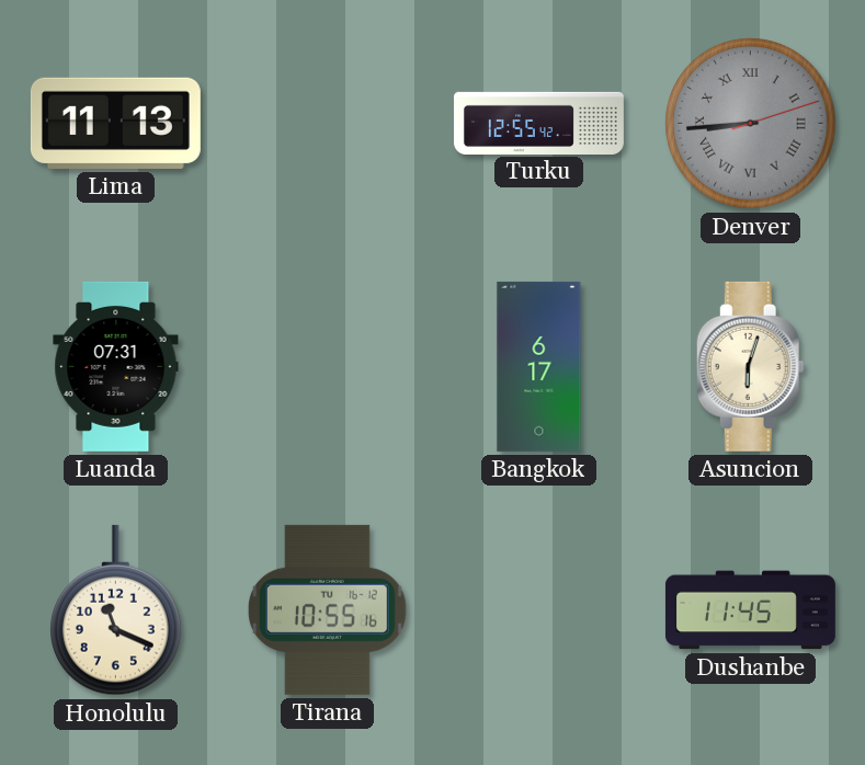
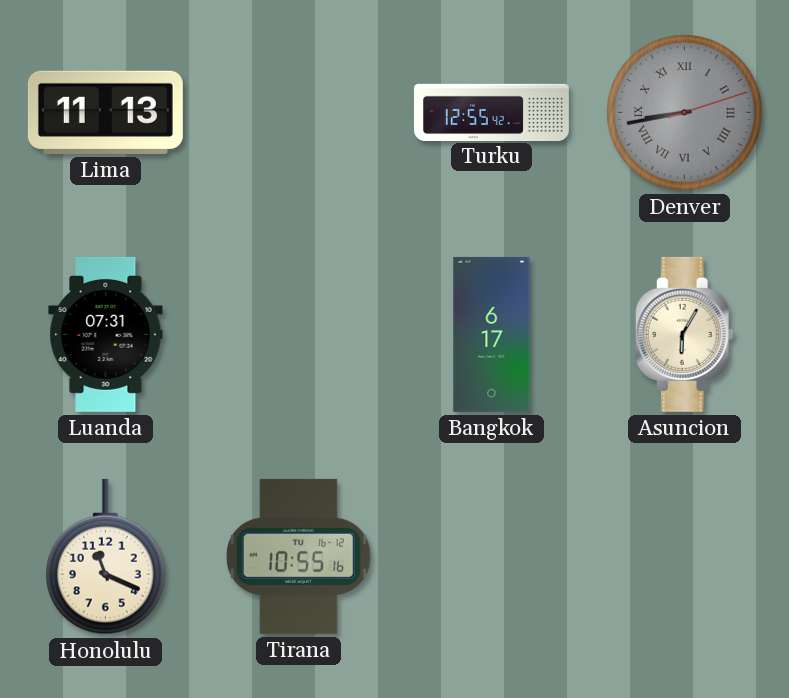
Denver: 8:44 -> 8:43 (685, 113)
Asuncion: 6:03 -> 6:05 (684, 334)
Dushanbe: 11:45 -> none (750, 610)
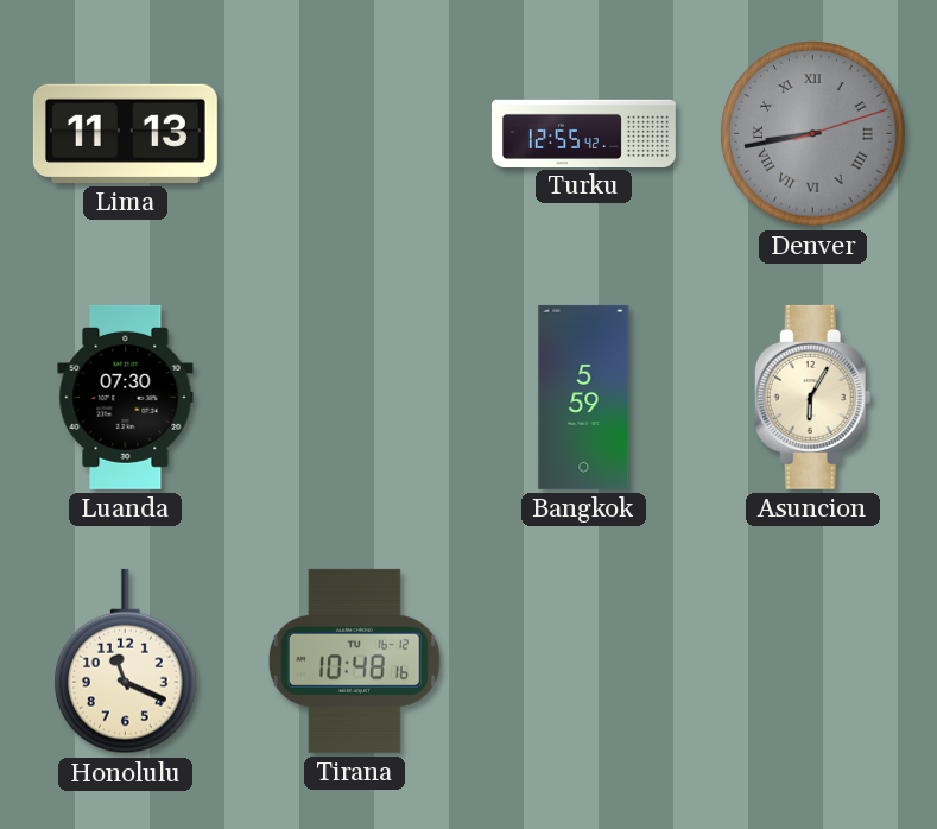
Luanda: 07:31 -> 07:30 (126, 397)
Bangkok: 6:17 -> 5:59 (584, 397)
Tirana: 10:55 -> 10:48 (354, 660)
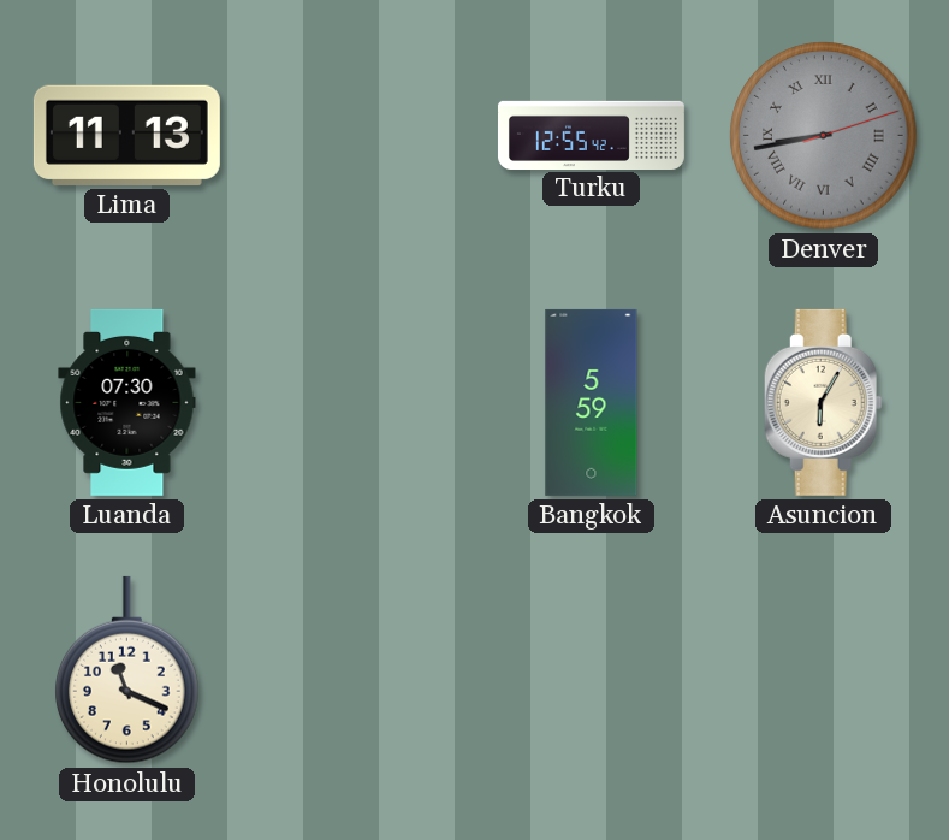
Tirana: 10:48 -> none (354, 660)
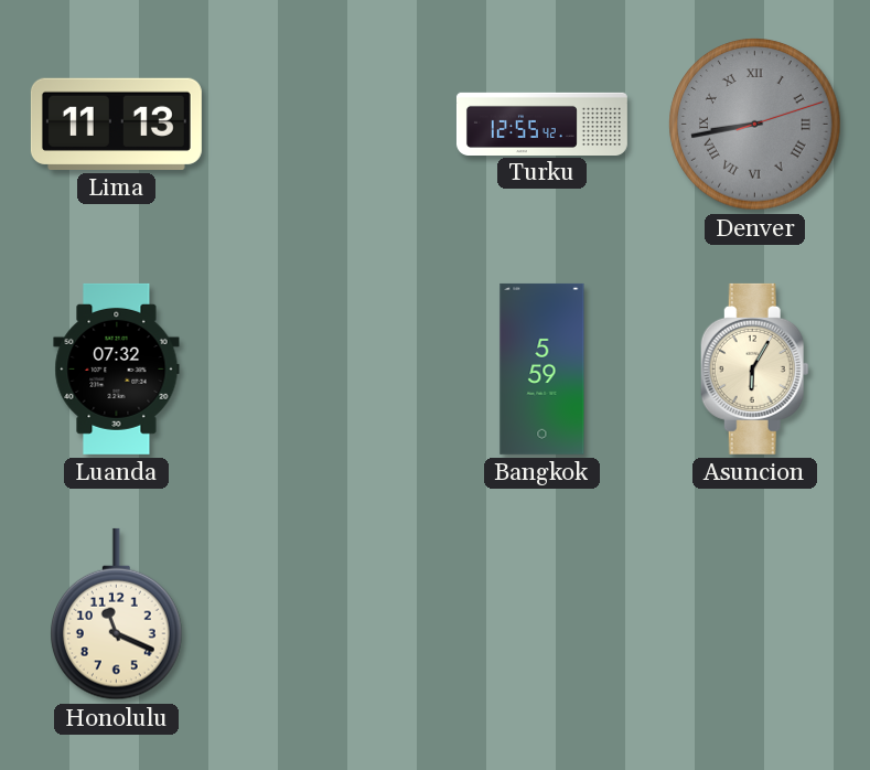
Luanda: 07:30 -> 07:32 (117, 368)
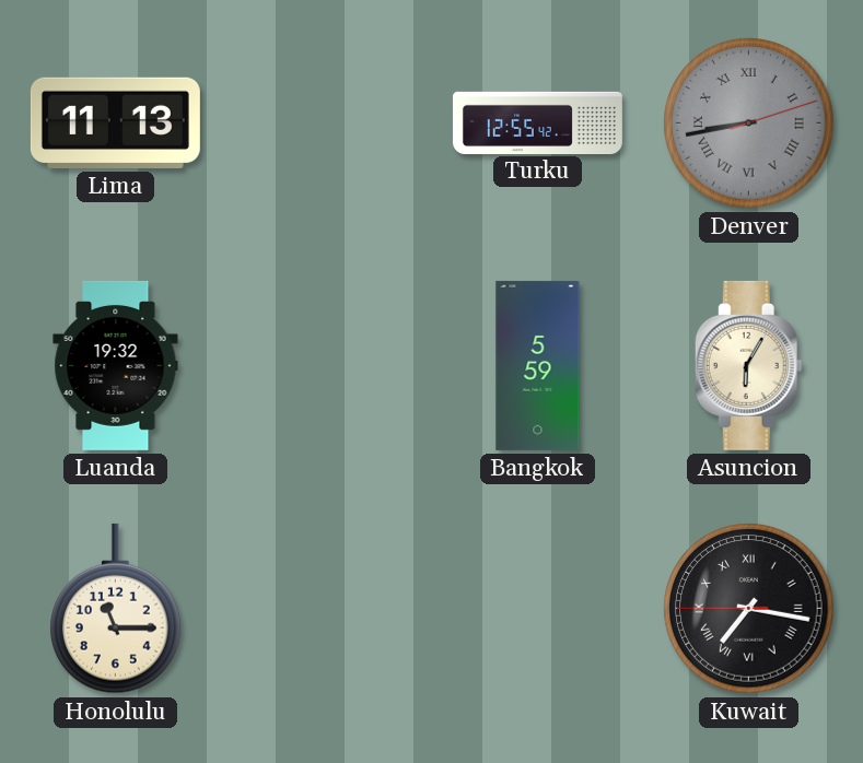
Luanda: 07:32 -> 19:32 (116, 365)
Honolulu: 11:19 -> 11:15 (116, 609)
Kuwait: none -> 7:16 (749, 609)
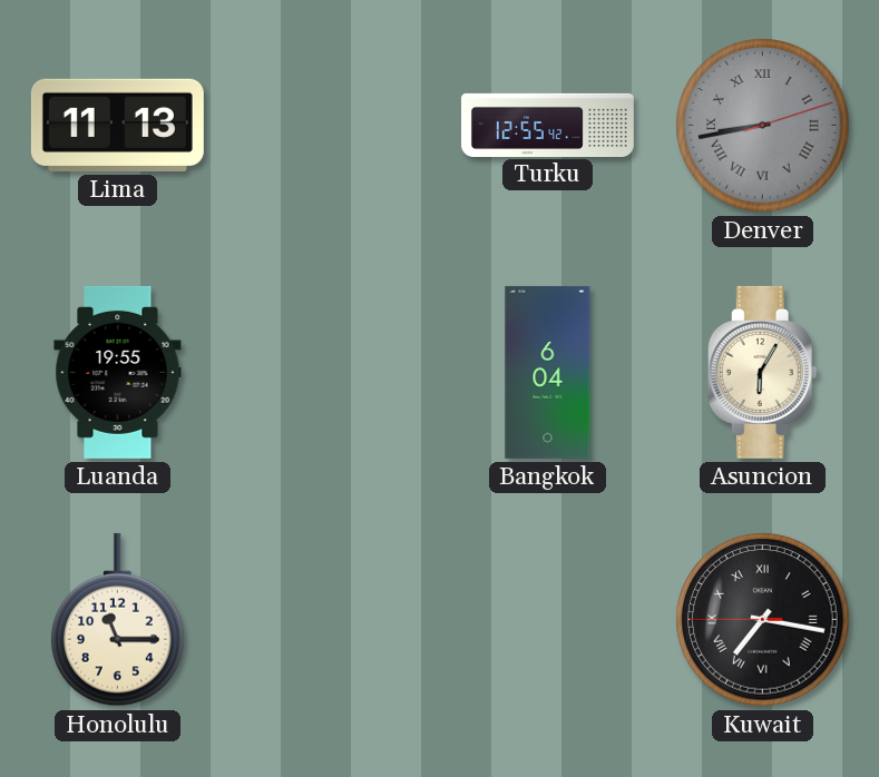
Luanda: 19:32 -> 19:55 (118, 372)
Bangkok: 5:59 -> 6:04 (548, 372)
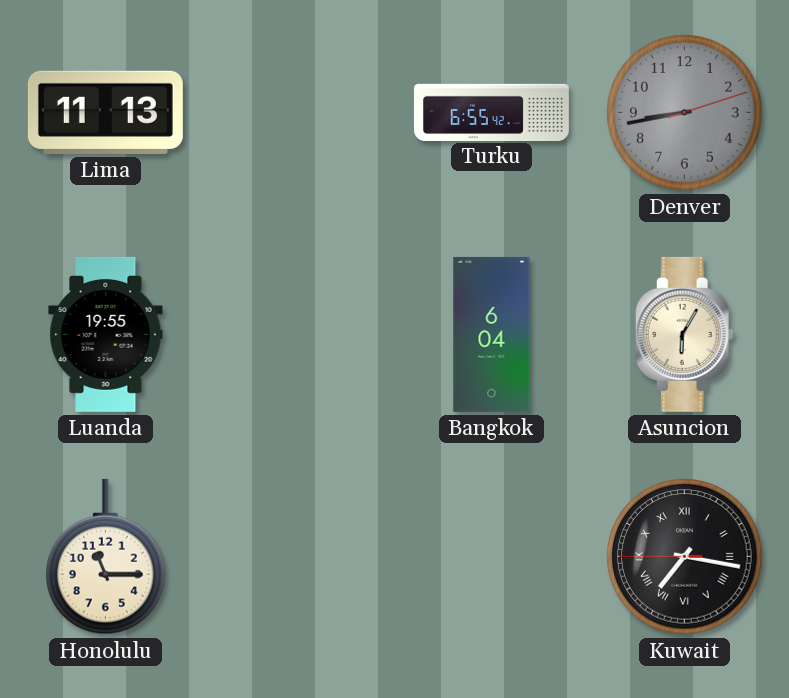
Turku: 12:55 -> 6:55 (491, 112)
Denver numerals: Roman -> Arabic (685, 113)
